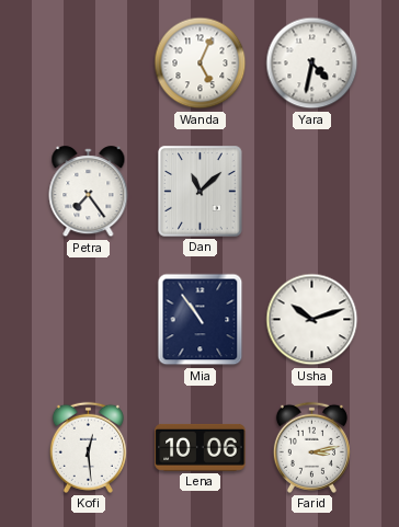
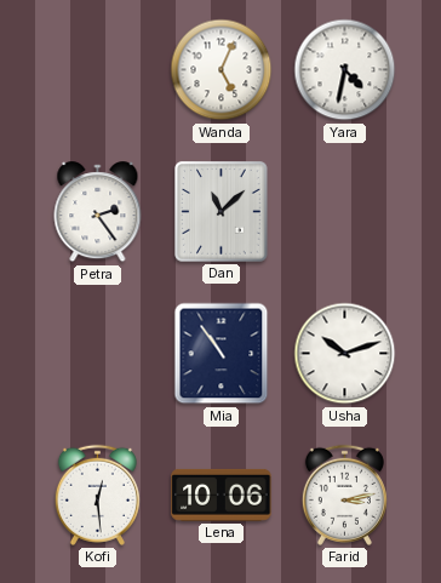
Petra: 7:24 -> 2:24 (98, 212)
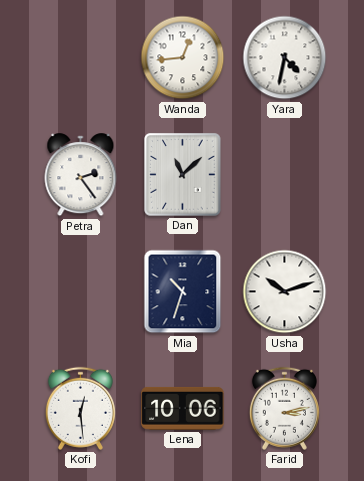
Wanda: 5:04 -> 12:44 (183, 58)
Mia: 10:54 -> 10:33 (183, 292)
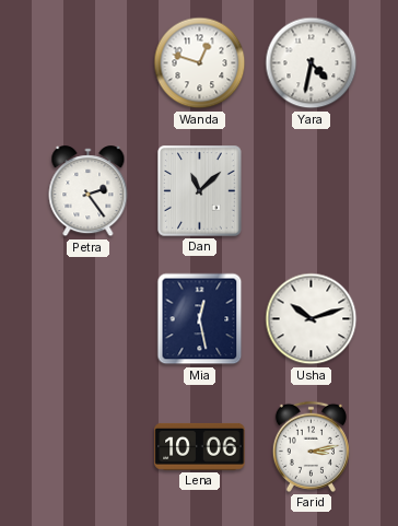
Wanda: 12:44 -> 12:48 (200, 63)
Mia: 10:33 -> 12:28 (200, 319)
Kofi: 12:29 -> none (80, 408)
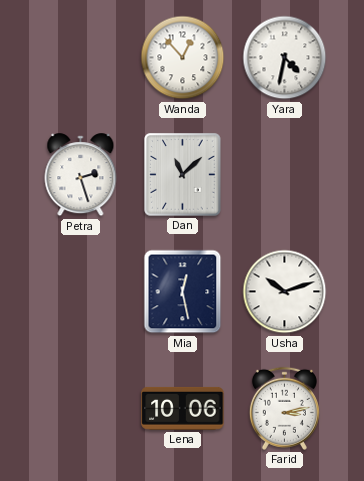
Wanda: 12:48 -> 12:53 (183, 58)
Petra: 2:24 -> 2:27 (81, 175)
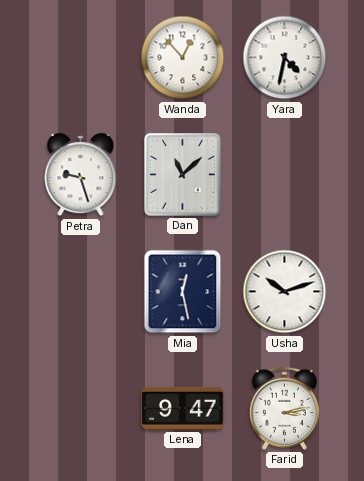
Petra: 2:27 -> 9:27 (81, 175)
Lena: 10:06 -> 9:47 (183, 408)
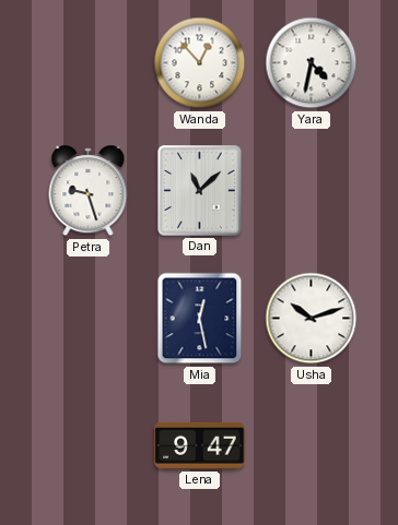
Farid: 3:13 -> none (284, 408)
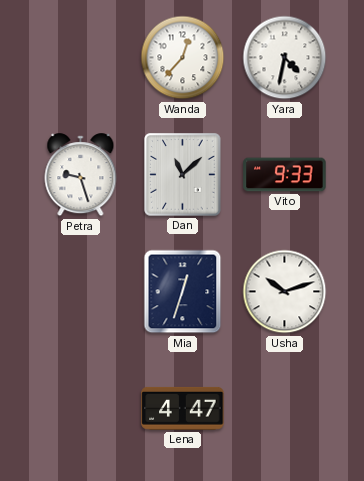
Wanda: 12:53 -> 12:37 (183, 58)
Vito: none -> 9:33 (285, 175)
Mia: 12:28 -> 12:33 (183, 292)
Lena: 9:47 -> 4:47 (183, 408)
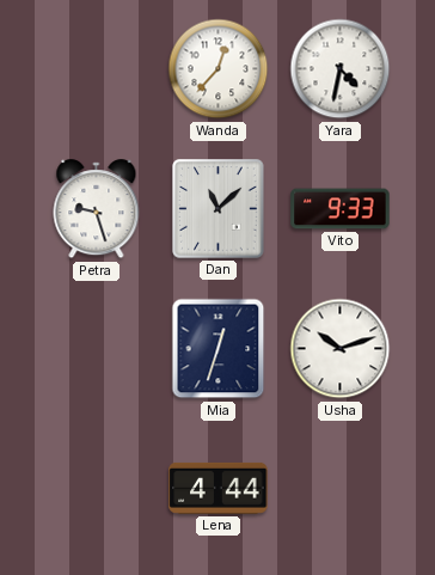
Lena: 4:47 -> 4:44 (219, 488)
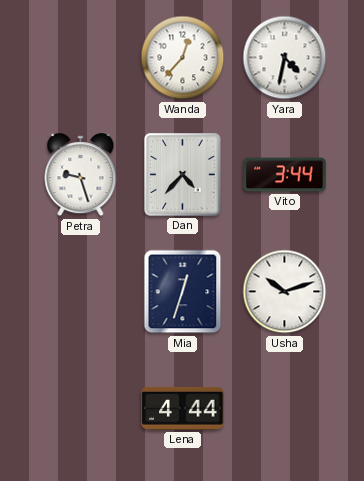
Dan: 11:08 -> 4:37 (183, 175)
Vito: 9:33 -> 3:44 (285, 175)
